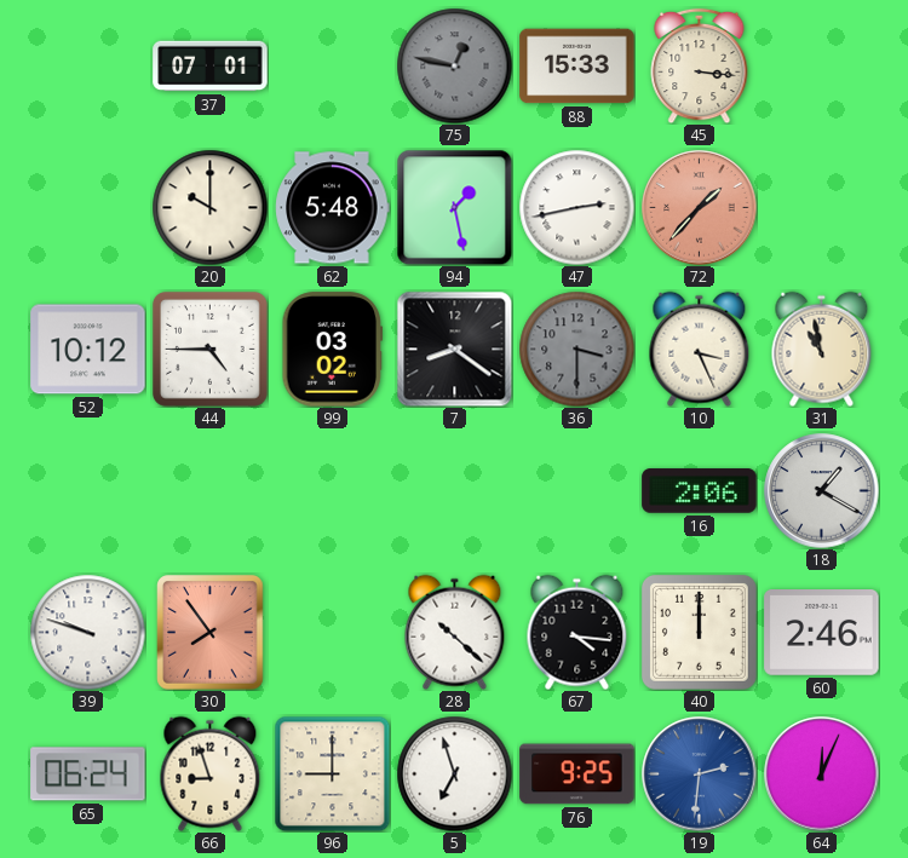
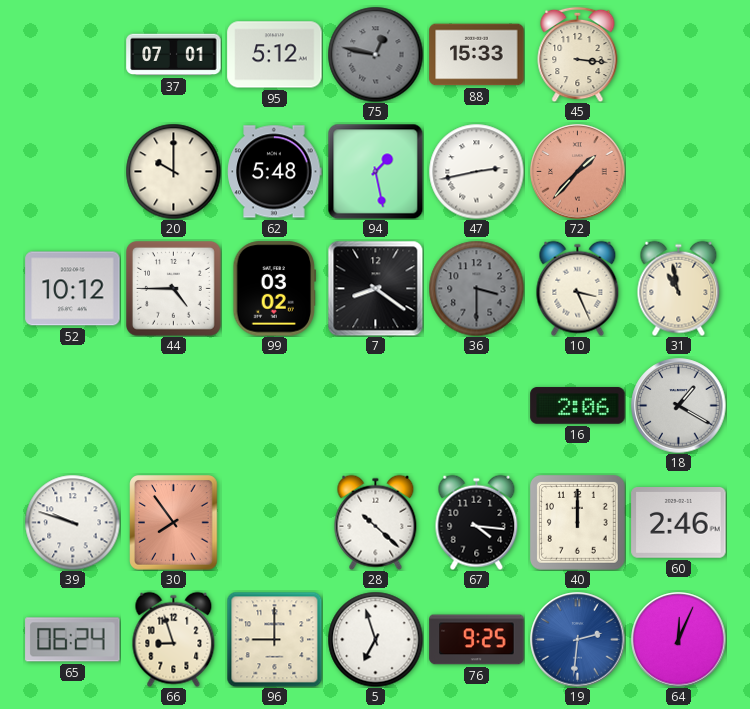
95: none -> 5:12 (275, 55)
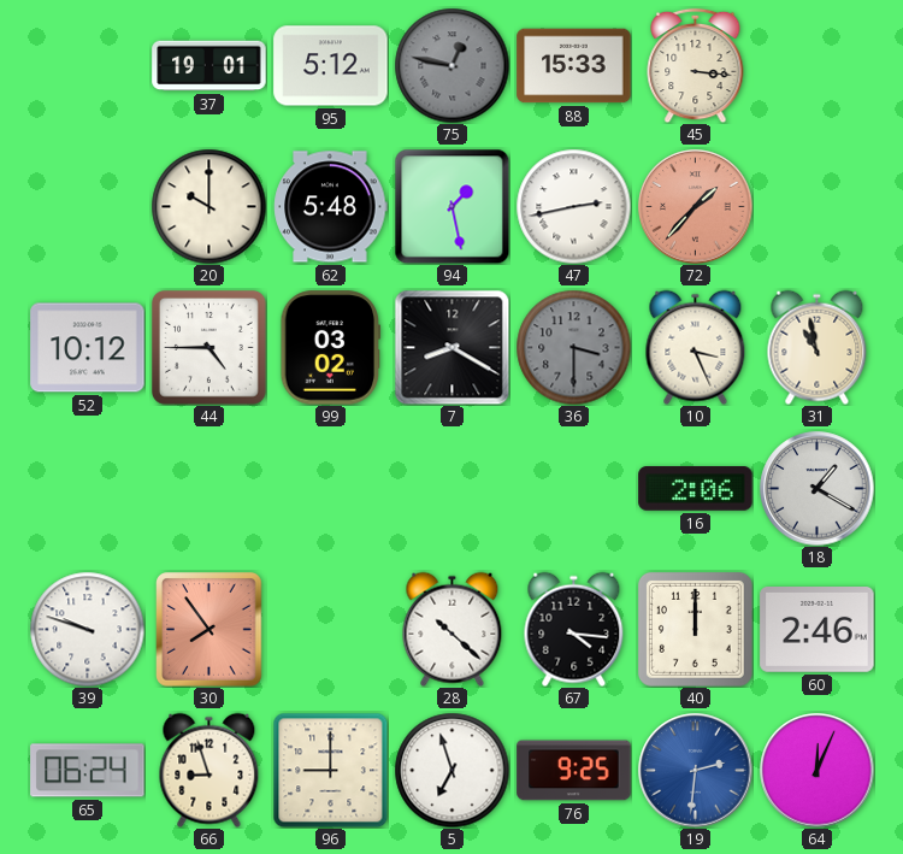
37: 07:01 -> 19:01 (209, 66)
7: 8:21 -> 8:20 (451, 347)
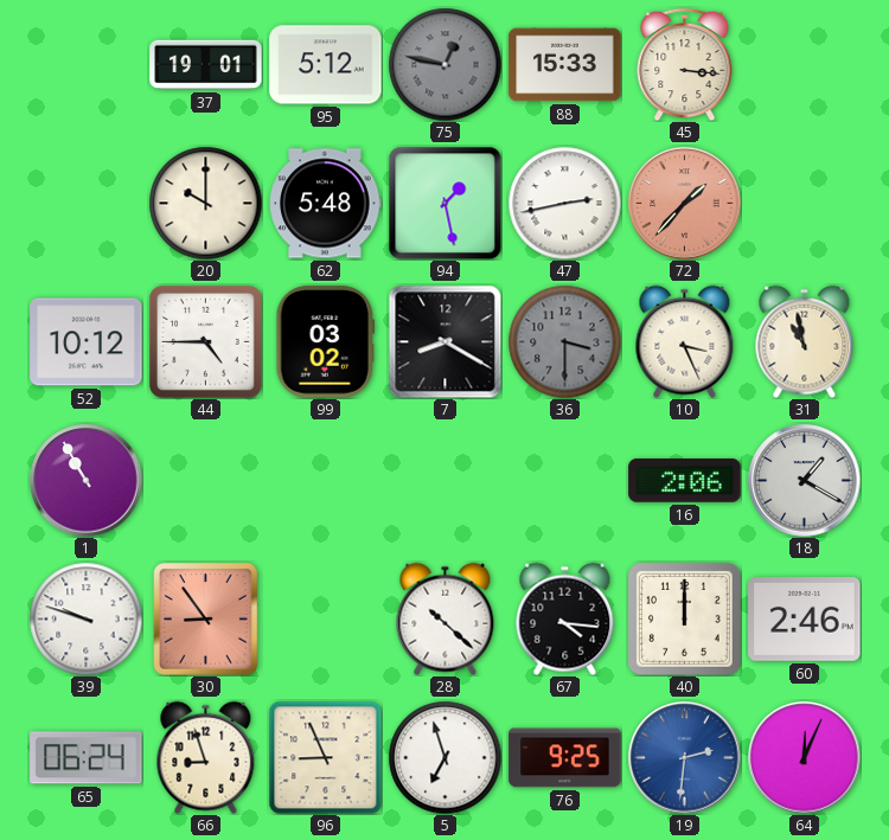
1: none -> 10:55 (87, 481)
30: 7:54 -> 8:54 (206, 620)
96: 9:00 -> 8:56 (325, 757)
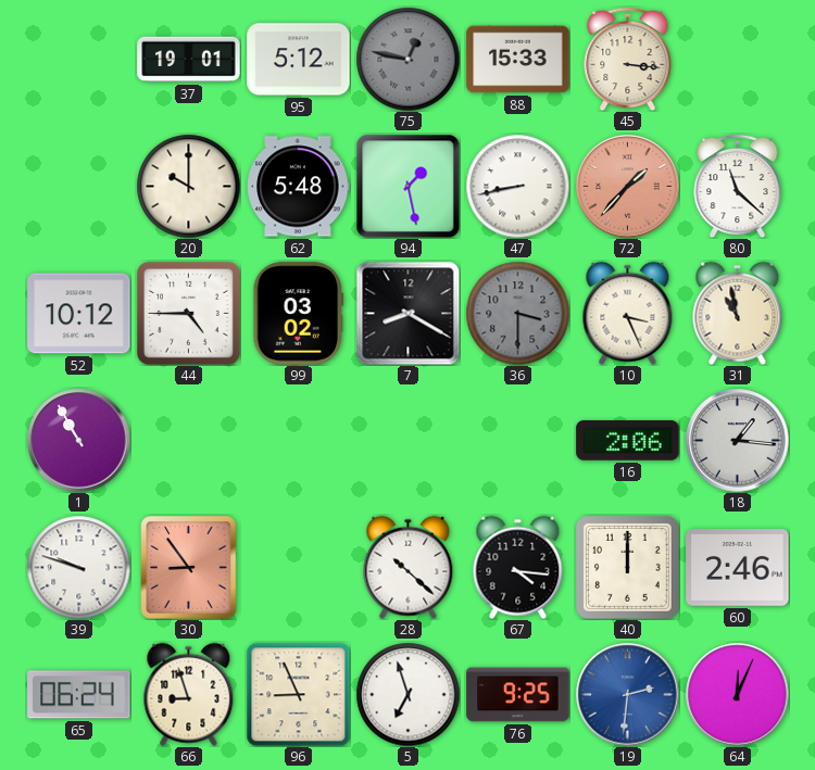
47: 2:43 -> 8:43 (517, 186)
80: none -> 11:22 (738, 186)
18: 1:20 -> 1:16 (738, 441)
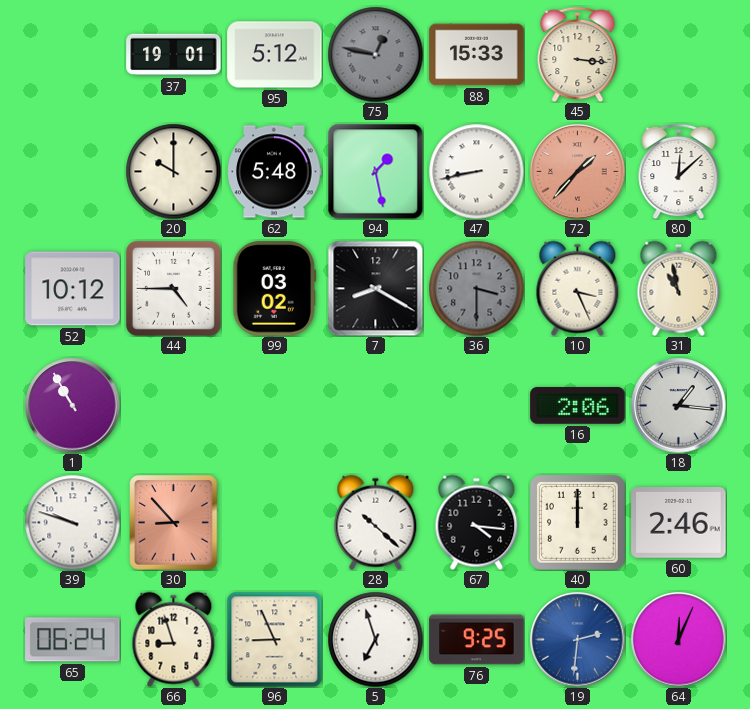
80: 11:22 -> 12:08 (679, 171)
30: 8:54 -> 8:53 (174, 523)
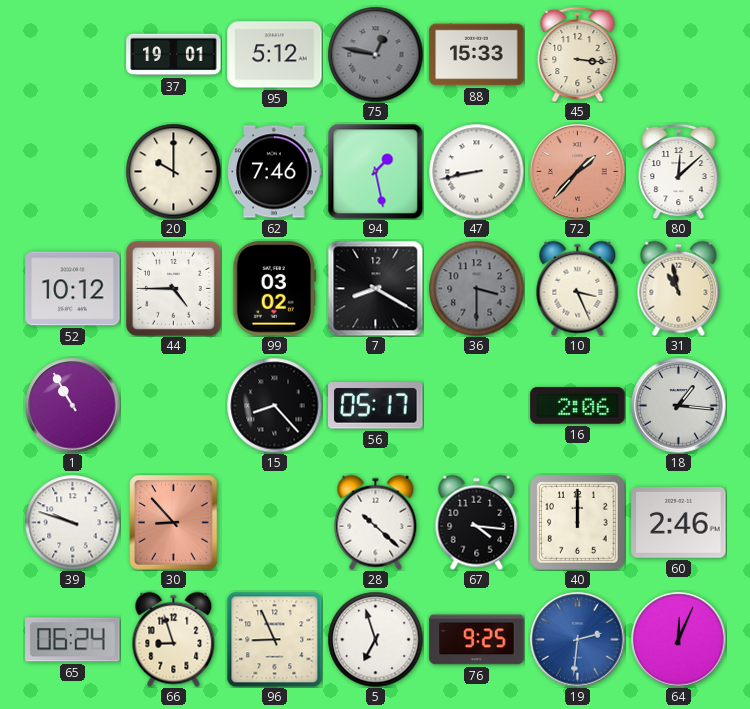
62: 5:48 -> 7:46 (275, 172)
15: none -> 8:23 (274, 405)
56: none -> 05:17 (376, 406)
